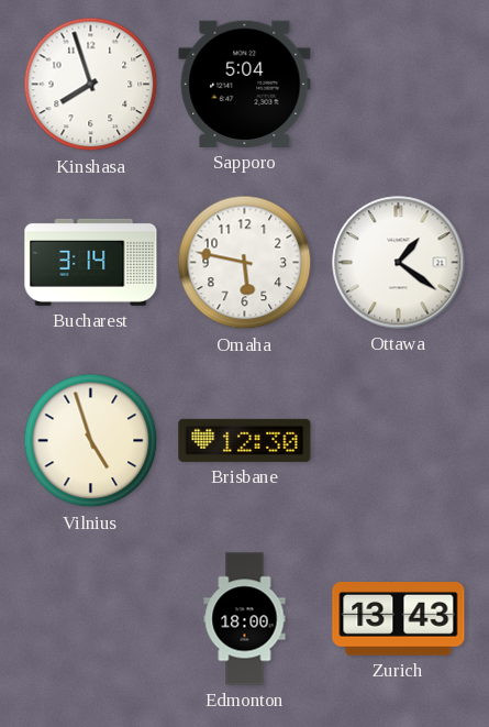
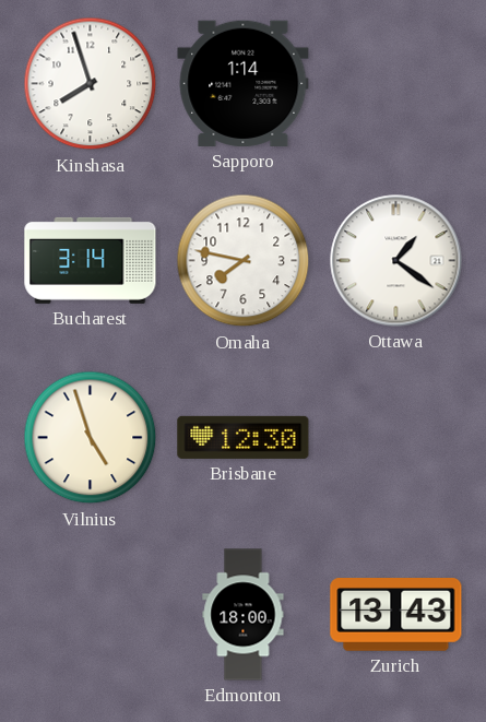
Sapporo: 5:04 -> 1:14 (244, 83)
Omaha: 5:47 -> 7:47 (244, 261)
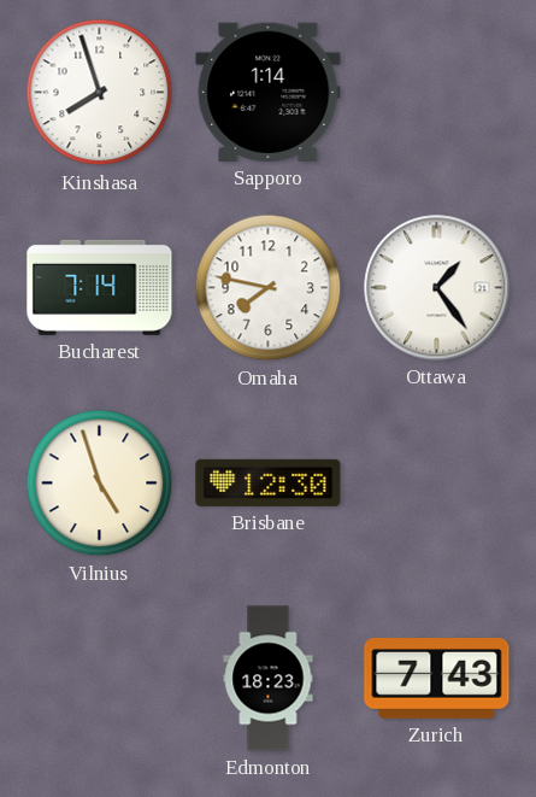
Bucharest: 3:14 -> 7:14 (100, 287)
Ottawa: 1:21 -> 1:24 (437, 288)
Edmonton: 18:00 -> 18:23 (269, 679)
Zurich: 13:43 -> 7:43 (437, 679)
